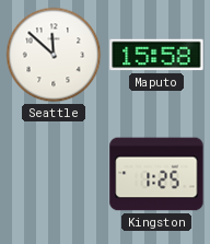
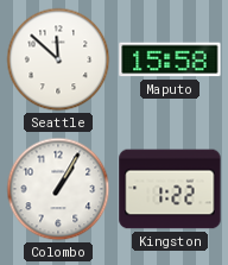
Colombo: none -> 1:05 (58, 189)
Kingston: 1:25 -> 1:22 (170, 189)
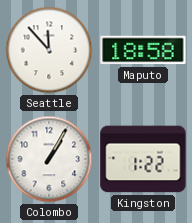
Seattle: 11:52 -> 11:53 (49, 50)
Maputo: 15:58 -> 18:58 (143, 50)
